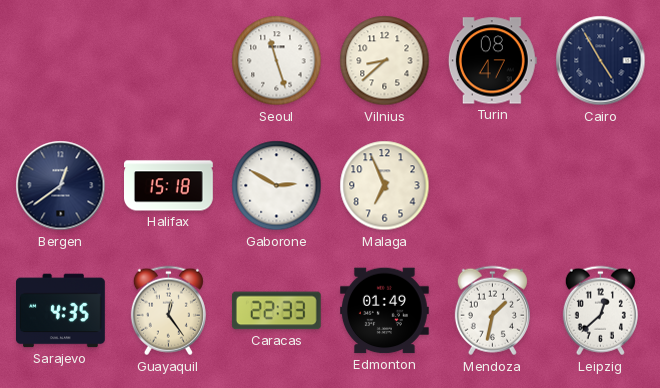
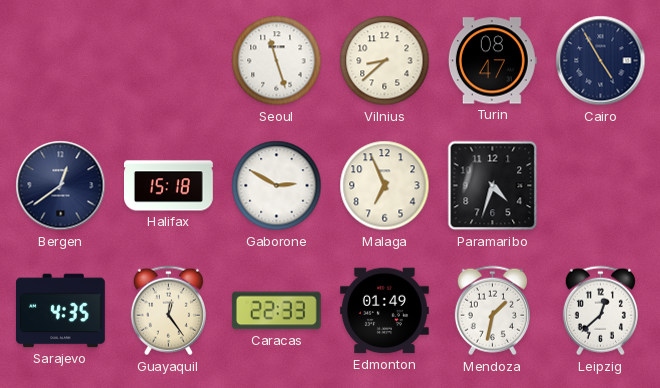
Paramaribo: none -> 4:33 (493, 186)
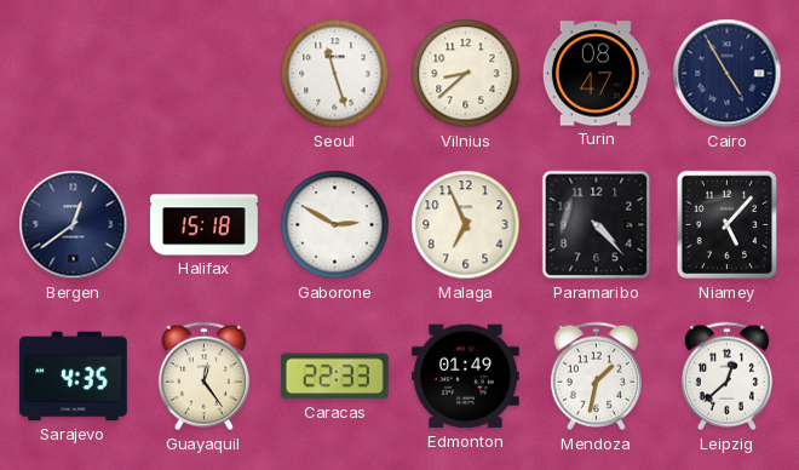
Paramaribo: 4:33 -> 4:23 (597, 225)
Niamey: none -> 5:07 (726, 225)
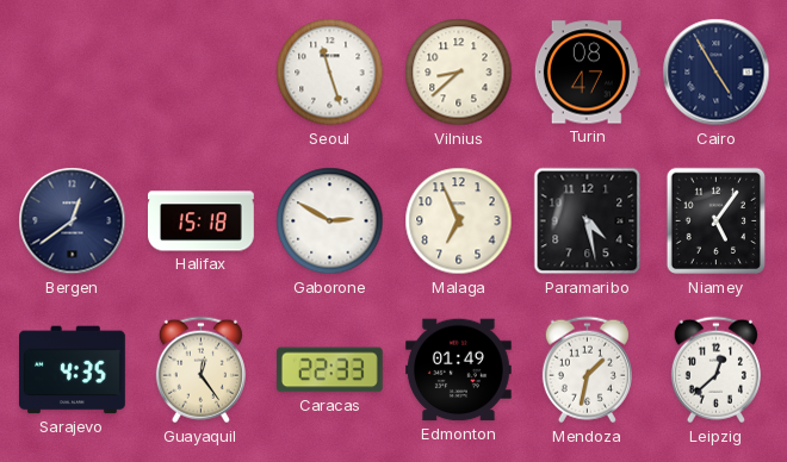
Paramaribo: 4:23 -> 4:28 (588, 221)
Niamey: 5:07 -> 5:06 (715, 221)
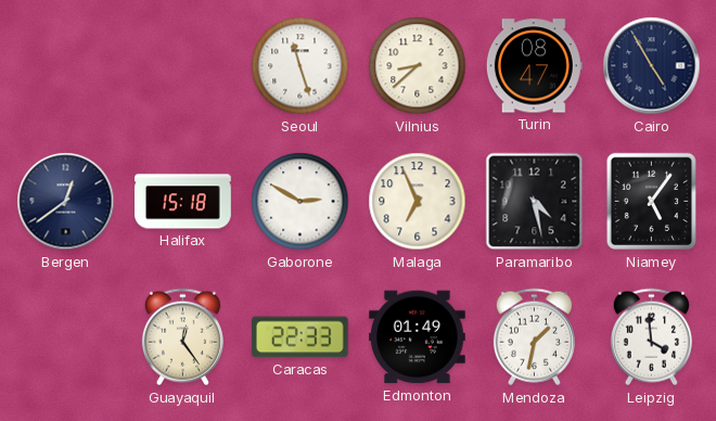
Sarajevo: 4:35 -> none (73, 370)
Leipzig: 12:38 -> 3:59 (651, 337)
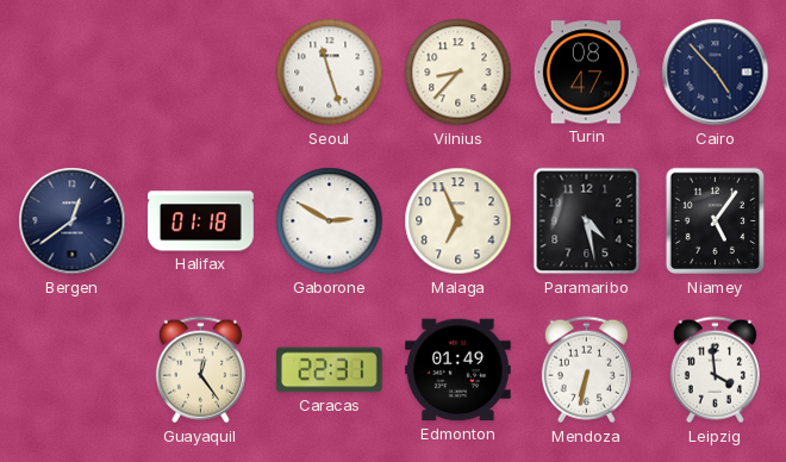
Vilnius: 8:38 -> 8:37 (458, 73)
Cairo: 4:55 -> 4:53 (716, 73)
Halifax: 15:18 -> 01:18 (201, 221)
Caracas: 22:33 -> 22:31 (329, 370)
Mendoza: 1:32 -> 6:32 (586, 370)
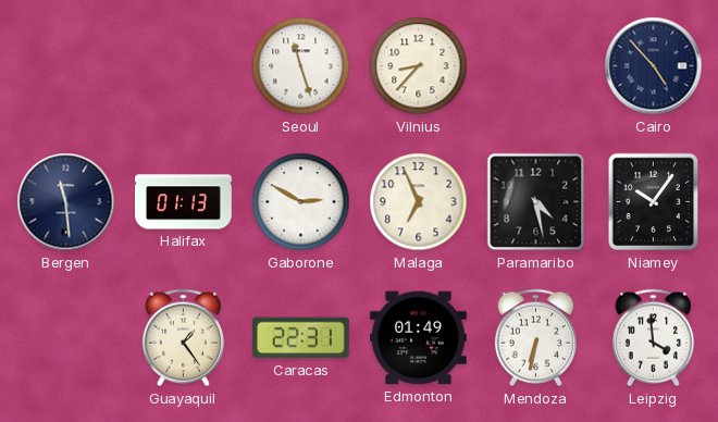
Turin: 08:47 -> none (586, 73)
Bergen: 12:39 -> 11:29 (66, 202)
Halifax: 01:18 -> 01:13 (184, 202)
Niamey: 5:06 -> 10:06 (653, 202)
Guayaquil: 12:24 -> 1:24 (183, 338)
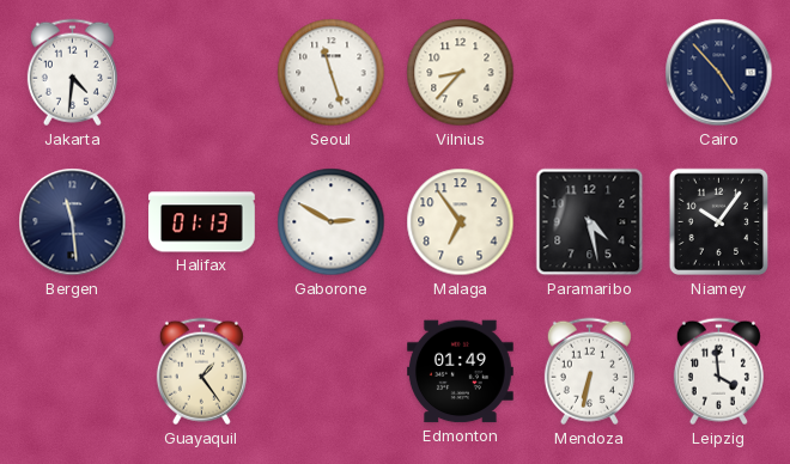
Jakarta: none -> 4:31 (72, 73)
Malaga: 6:56 -> 6:54 (461, 222)
Caracas: 22:31 -> none (300, 338)
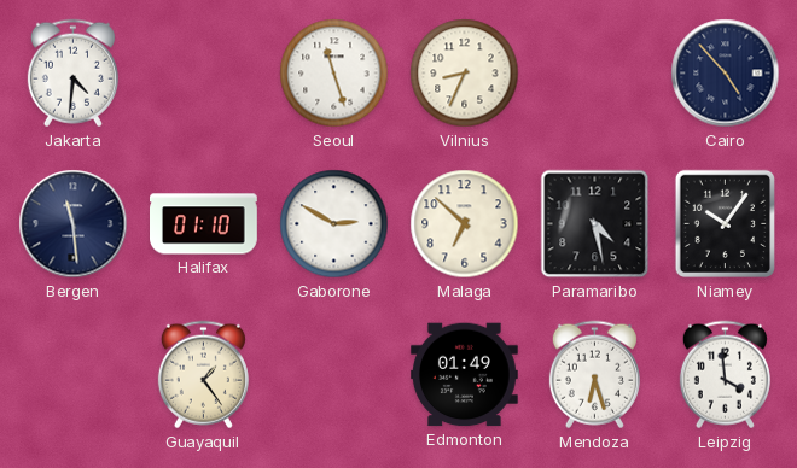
Vilnius: 8:37 -> 8:34 (465, 74)
Halifax: 01:13 -> 01:10 (204, 224)
Malaga: 6:54 -> 6:52 (465, 224)
Mendoza: 6:32 -> 6:27 (594, 375)
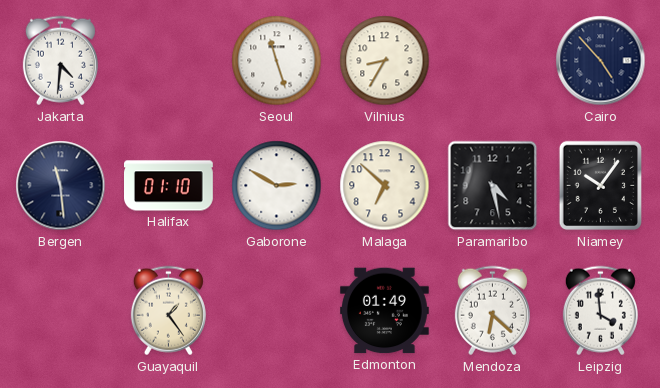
Vilnius: 8:34 -> 8:35 (385, 61)
Mendoza: 6:27 -> 6:22 (492, 311)
